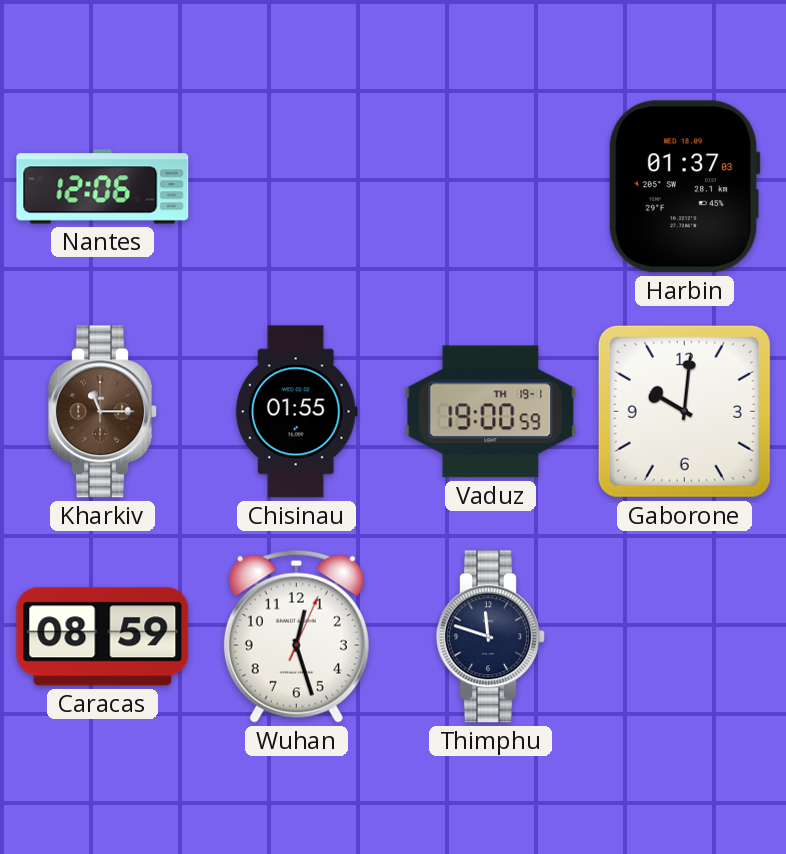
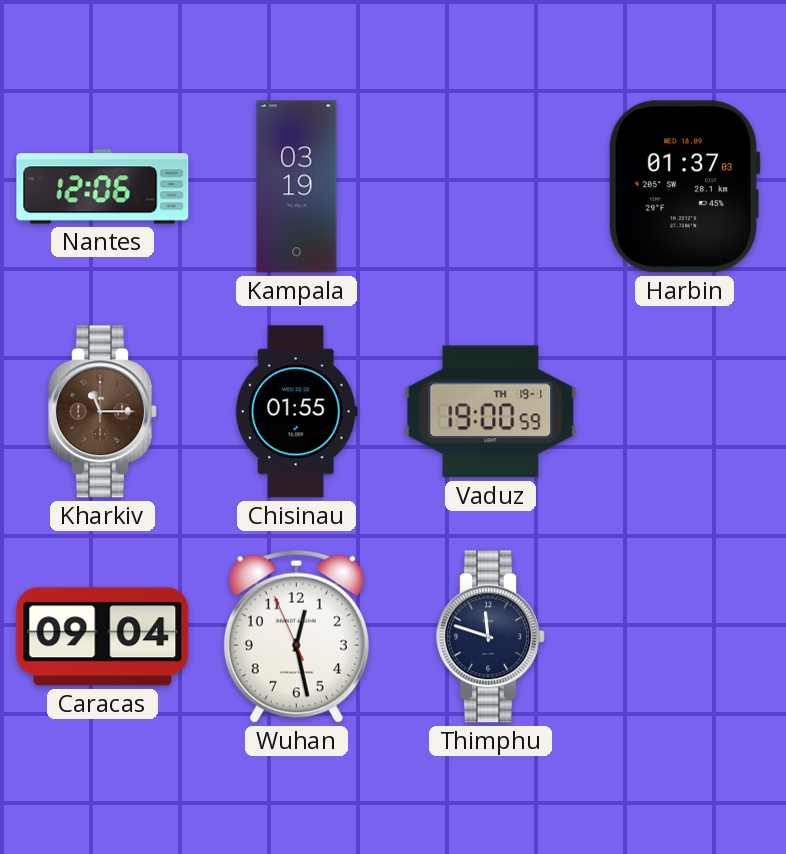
Kampala: none -> 03:19 (297, 187)
Gaborone: 10:01 -> none (684, 411)
Caracas: 08:59 -> 09:04 (103, 637)
Wuhan: 12:27:04 -> 12:27:56 (296, 636)
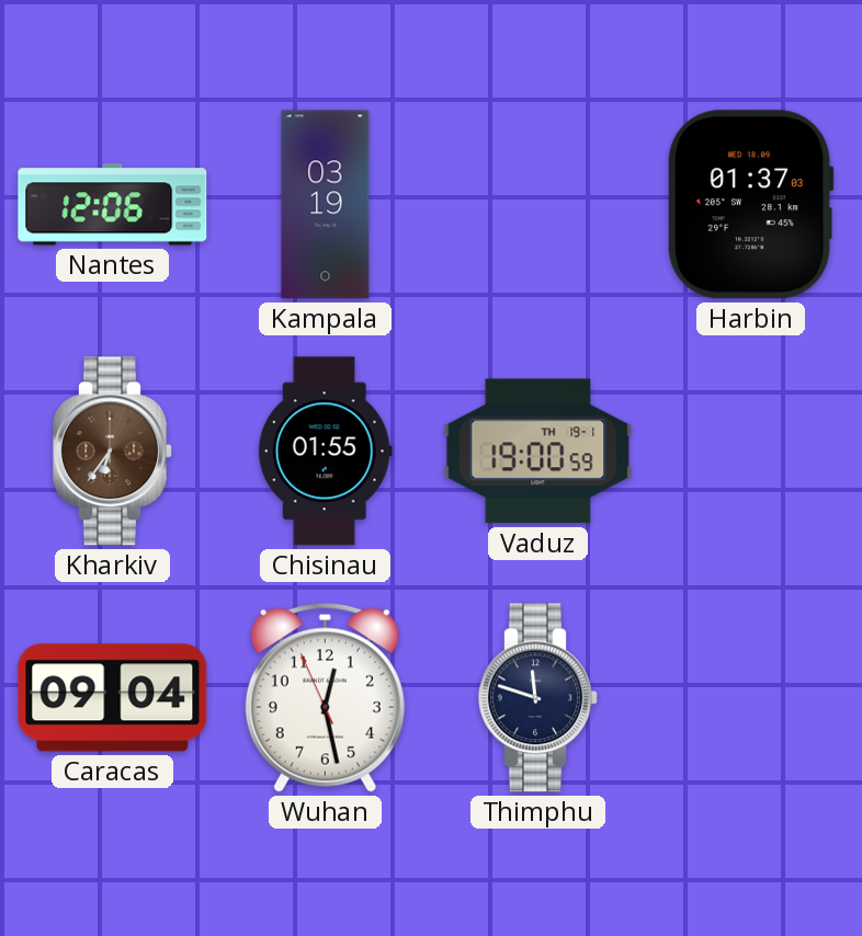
Kharkiv: 11:15 -> 6:36 (113, 452)
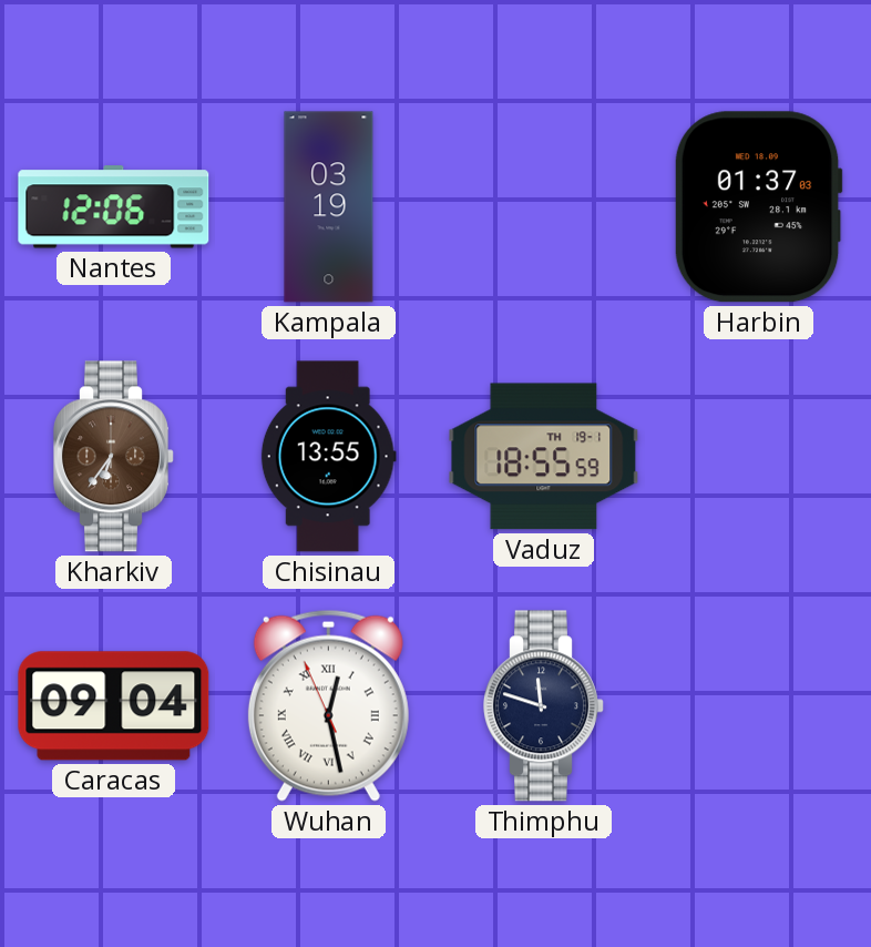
Chisinau: 01:55 -> 13:55 (328, 457)
Vaduz: 19:00 -> 18:55 (544, 457)
Wuhan numerals: Arabic -> Roman (328, 705)
